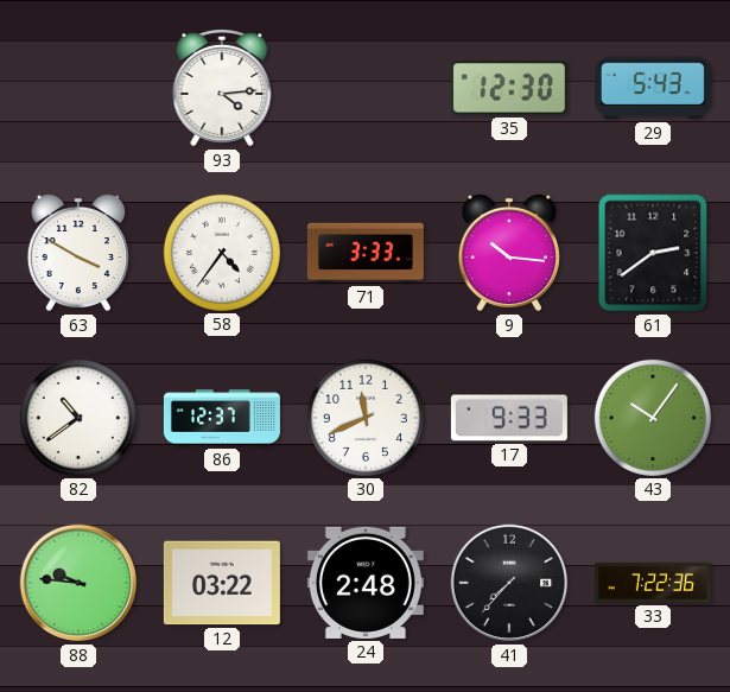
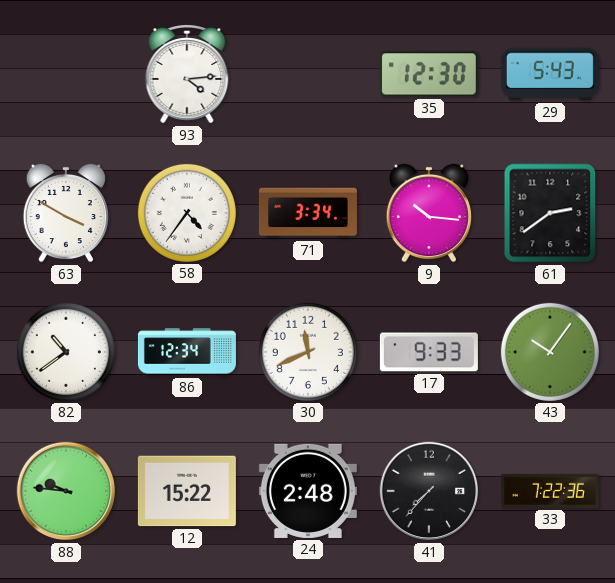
71: 3:33 -> 3:34 (308, 213)
86: 12:37 -> 12:34 (187, 352)
12: 03:22 -> 15:22 (187, 491)
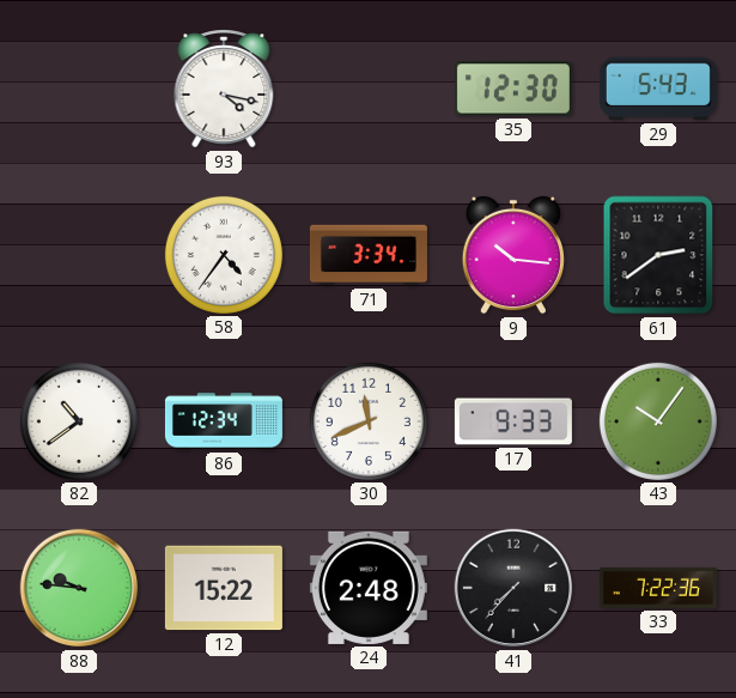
93: 4:14 -> 4:17 (224, 89)
63: 3:50 -> none (66, 213)
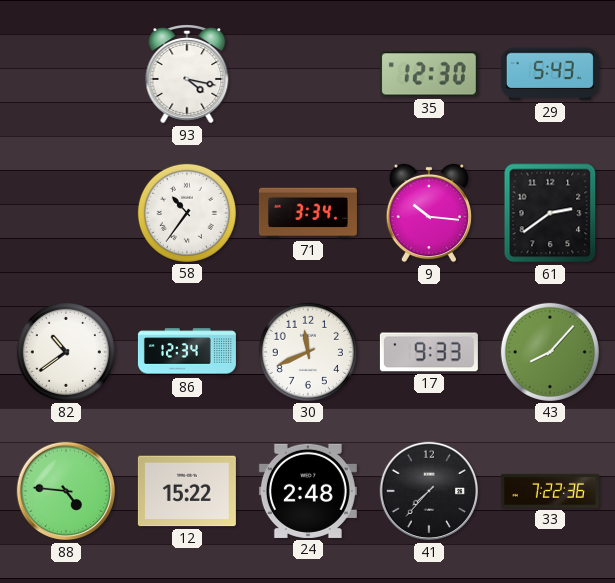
58: 4:36 -> 10:36 (187, 213)
43: 10:06 -> 8:07 (550, 352)
88: 9:46 -> 4:46 (66, 491)
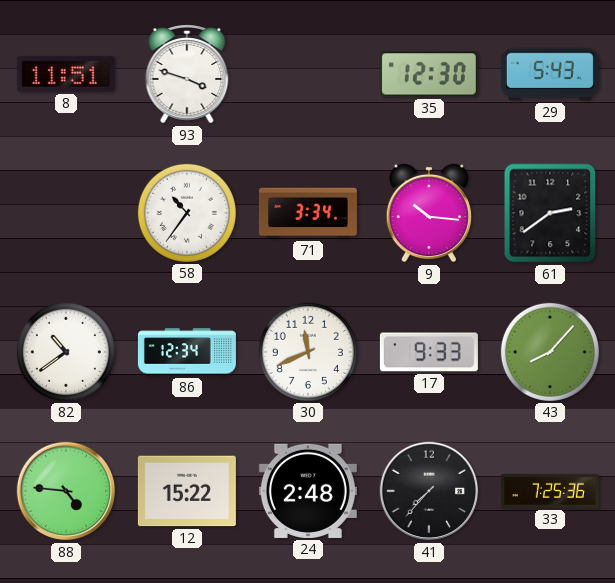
8: none -> 11:51 (66, 74)
93: 4:17 -> 3:48 (187, 74)
33: 7:22 -> 7:25 (550, 491)
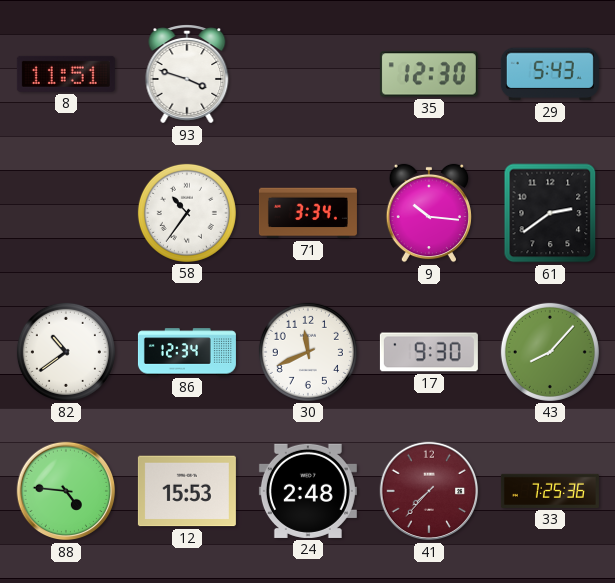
17: 9:33 -> 9:30 (429, 352)
12: 15:22 -> 15:53 (187, 491)
41 dial: black -> burgundy (429, 491)
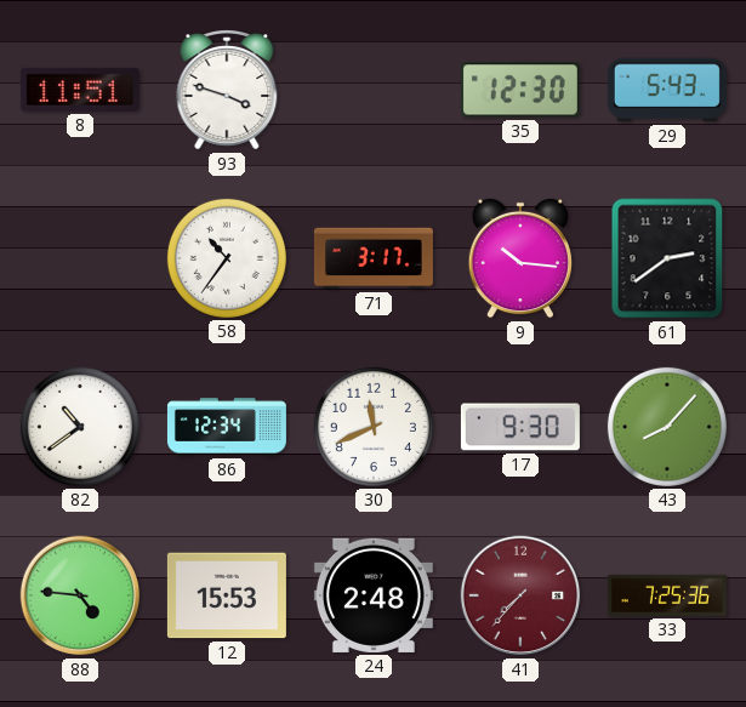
71: 3:34 -> 3:17 (374, 258)
